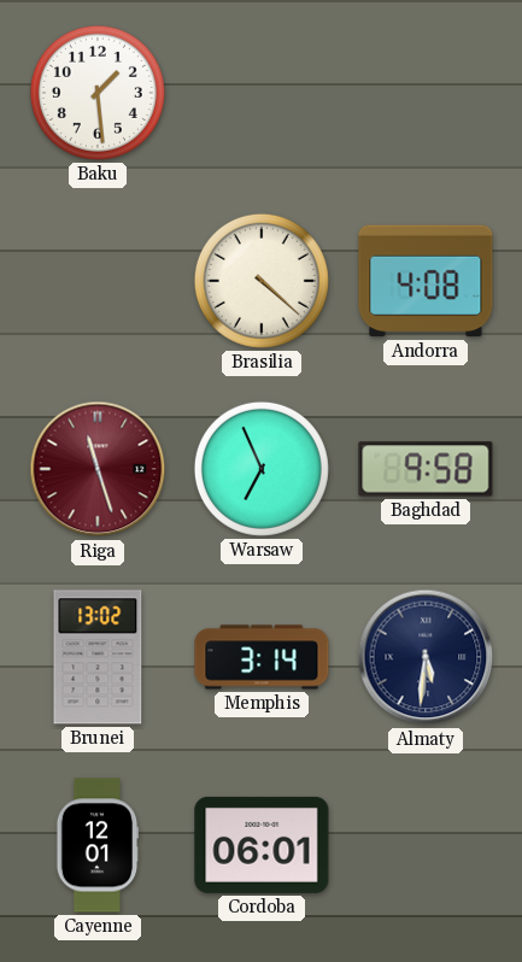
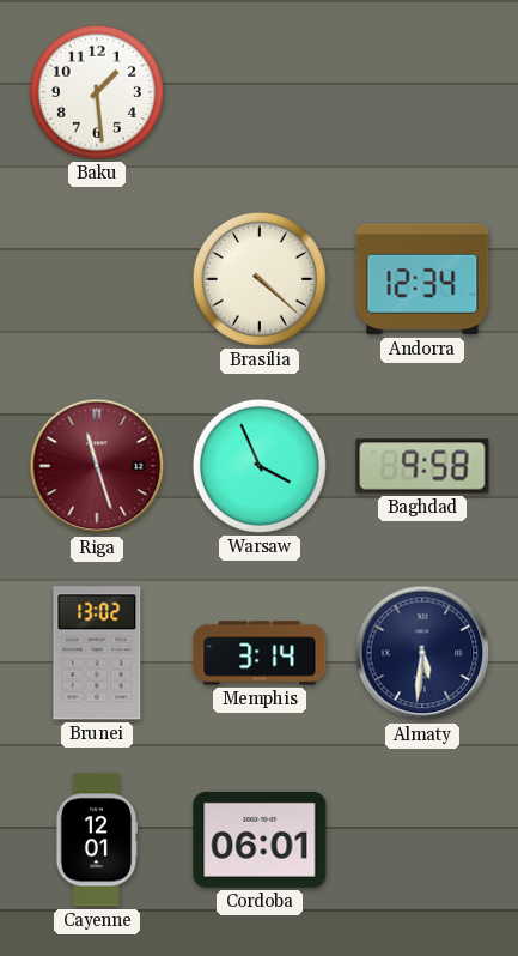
Andorra: 4:08 -> 12:34 (422, 279)
Warsaw: 6:56 -> 3:56 (260, 466)
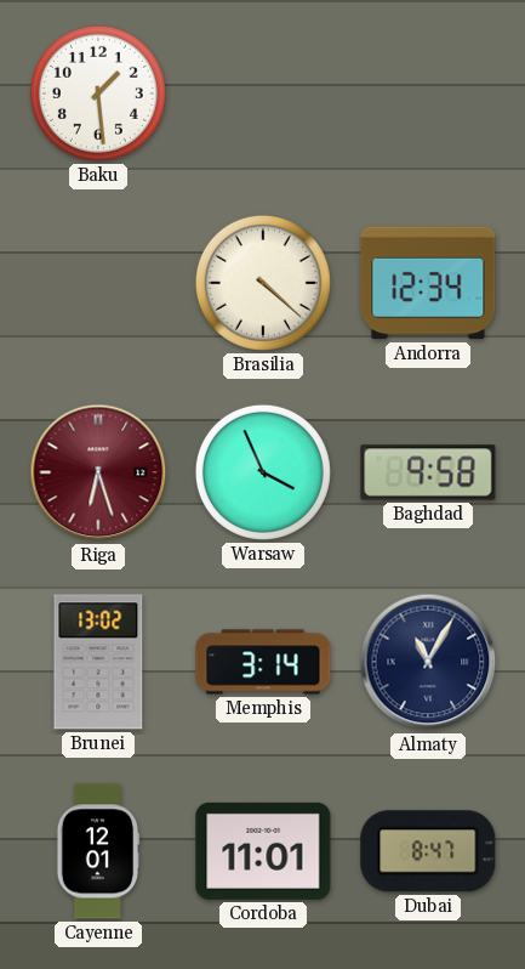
Riga: 11:27 -> 6:27 (98, 472)
Almaty: 5:31 -> 11:05 (428, 662)
Cordoba: 06:01 -> 11:01 (263, 851)
Dubai: none -> 8:47 (428, 851)
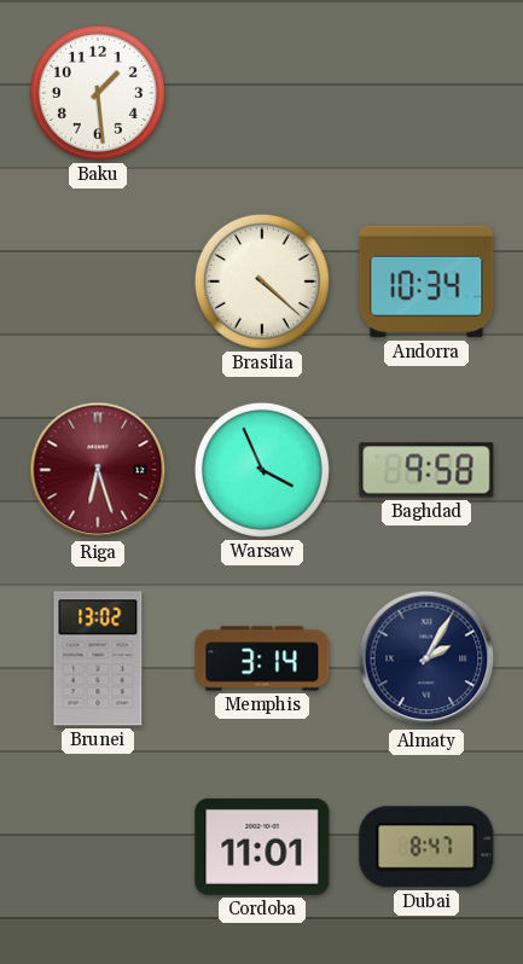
Andorra: 12:34 -> 10:34 (426, 281)
Almaty: 11:05 -> 2:05 (426, 658)
Cayenne: 12:01 -> none (98, 851)
